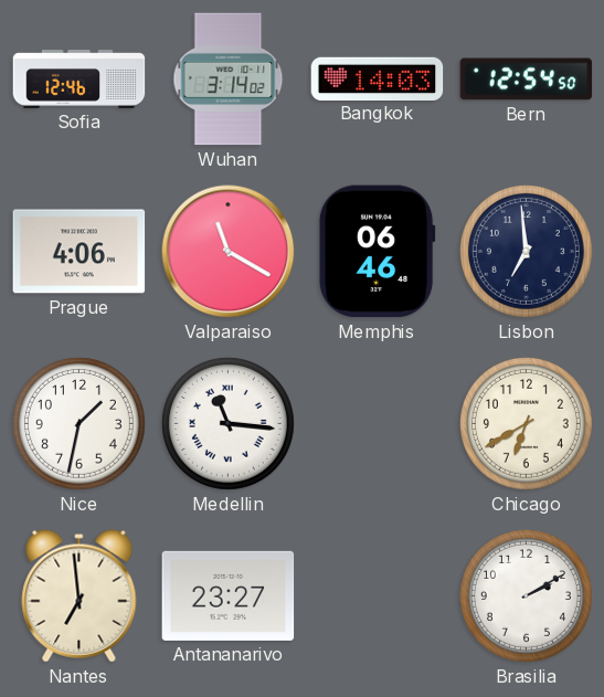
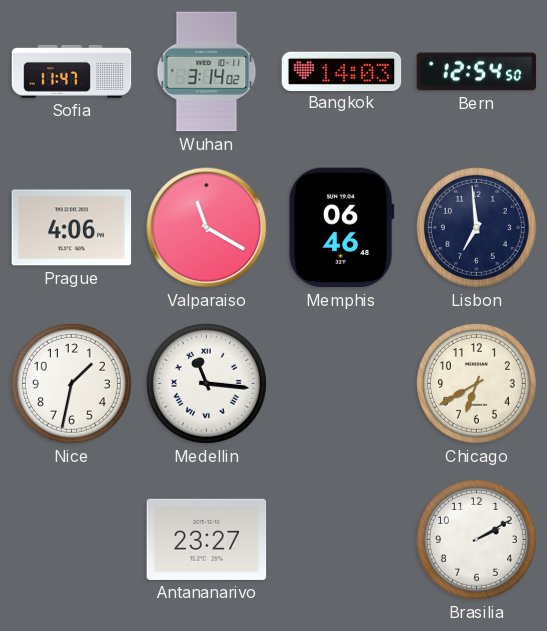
Sofia: 12:46 -> 11:47 (72, 72)
Nantes: 6:59 -> none (80, 596)
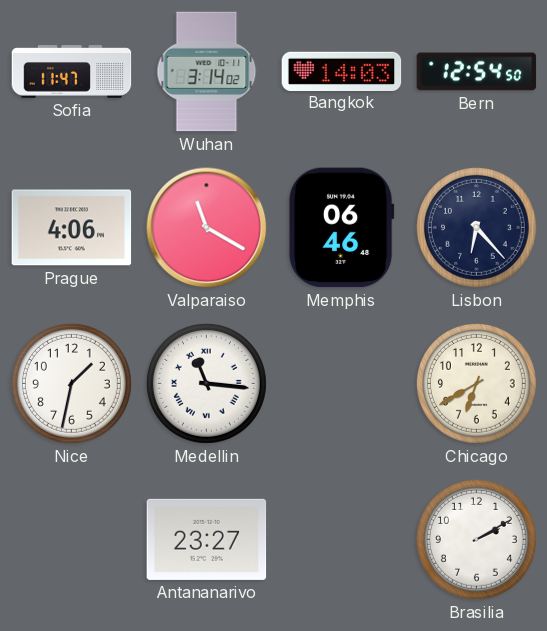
Lisbon: 6:59 -> 6:23 (476, 227)
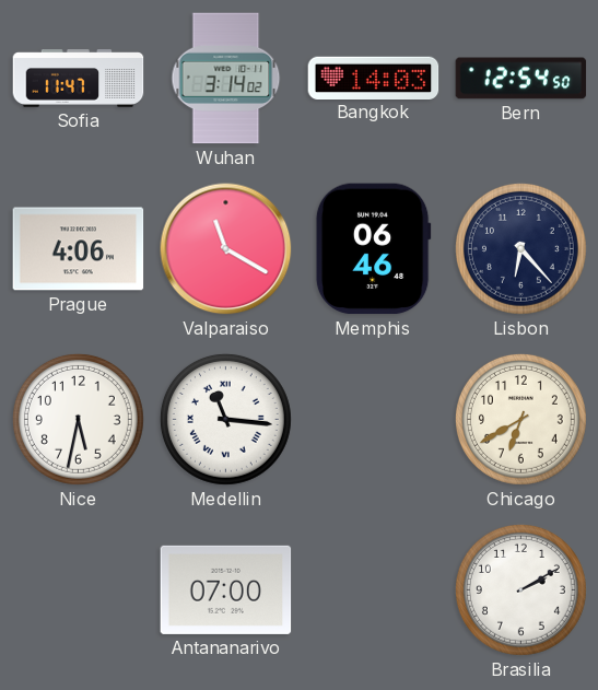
Nice: 1:32 -> 5:32 (78, 419)
Antananarivo: 23:27 -> 07:00 (226, 589)
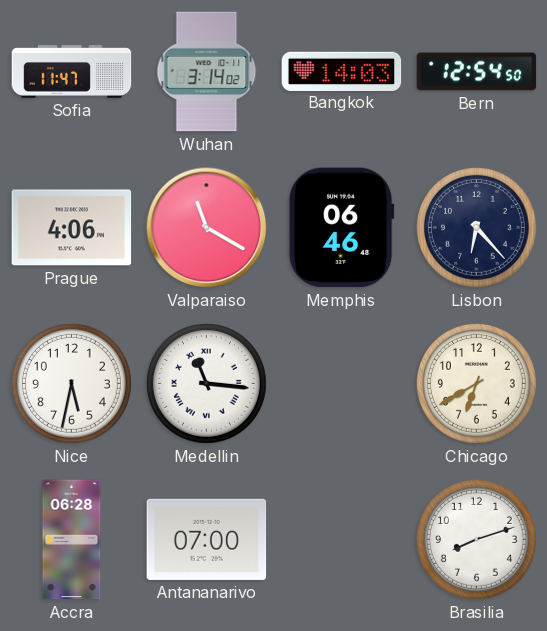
Accra: none -> 06:28 (72, 540)
Brasilia: 2:10 -> 8:12 (476, 539)
